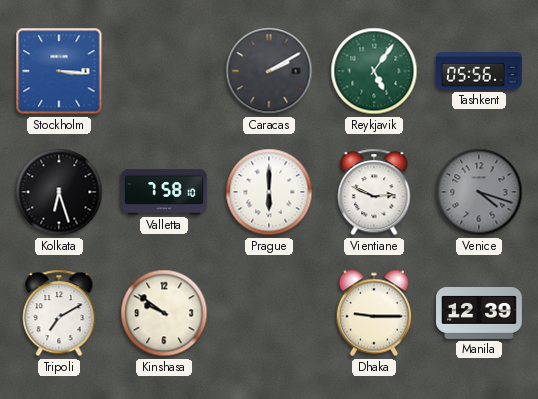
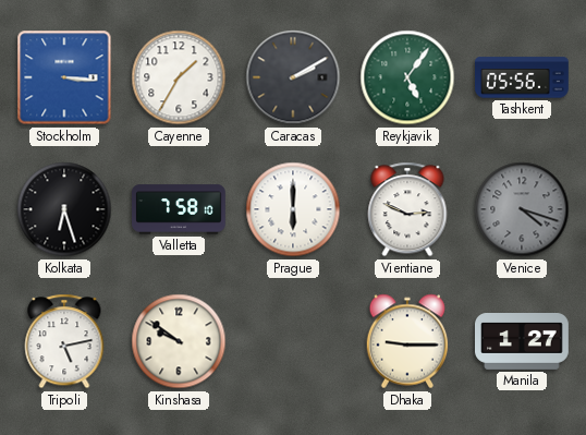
Cayenne: none -> 1:35 (179, 77)
Tripoli: 7:10 -> 5:13 (64, 341)
Manila: 12:39 -> 1:27 (523, 342)
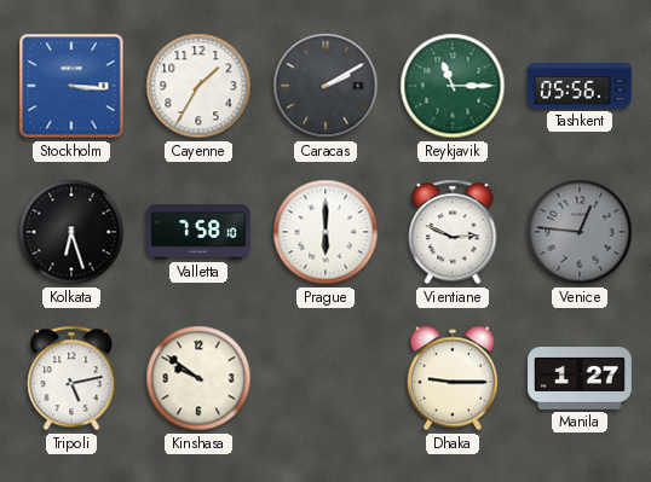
Reykjavik: 5:06 -> 11:15 (453, 86)
Venice: 4:18 -> 12:46 (580, 232)
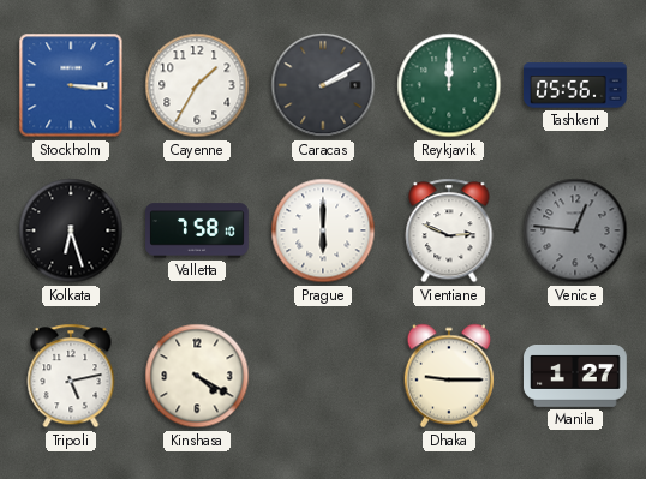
Reykjavik: 11:15 -> 12:00 (449, 85)
Kinshasa: 9:51 -> 4:20 (197, 376)
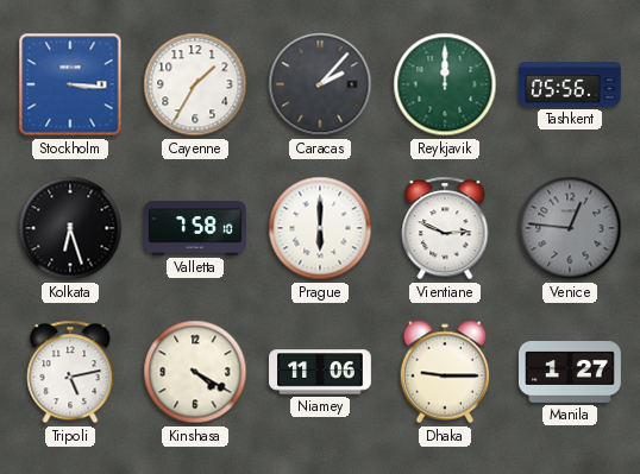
Caracas: 2:10 -> 2:07 (320, 84)
Niamey: none -> 11:06 (321, 372)
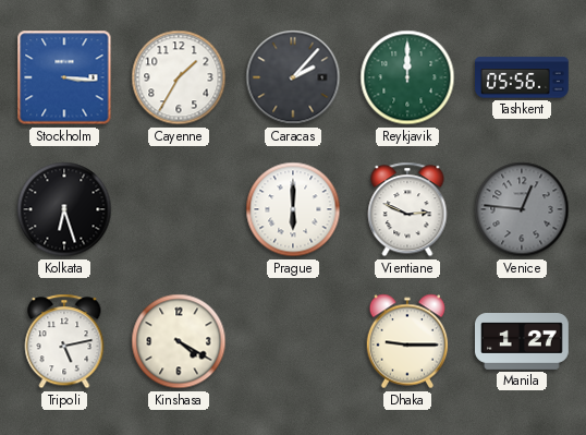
Valletta: 7:58 -> none (196, 228)
Niamey: 11:06 -> none (321, 372)
